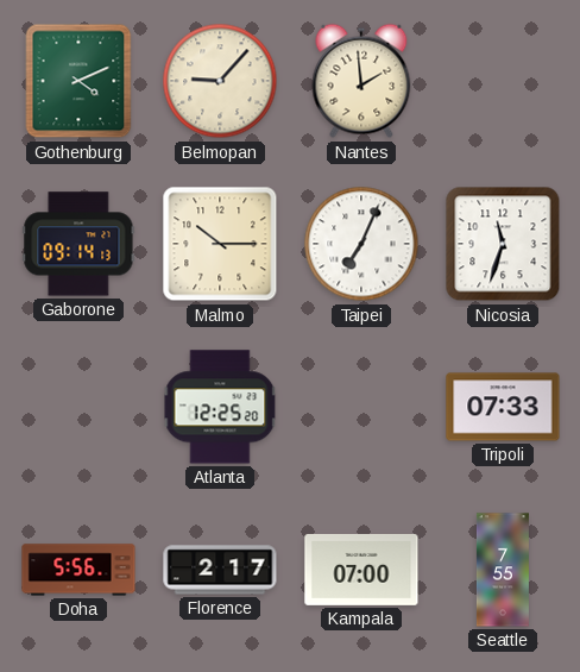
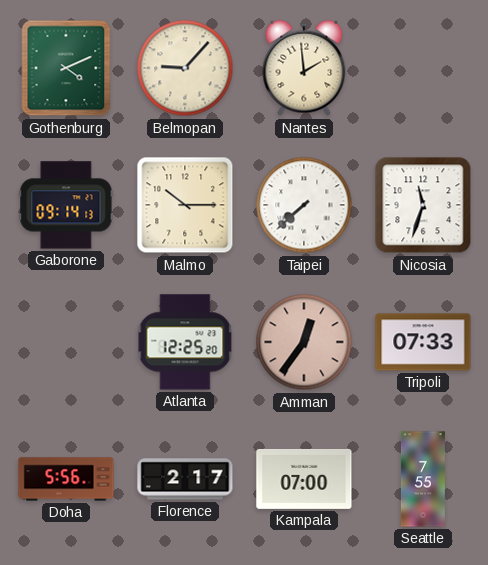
Taipei: 7:04 -> 7:38 (304, 205)
Amman: none -> 12:36 (304, 342)
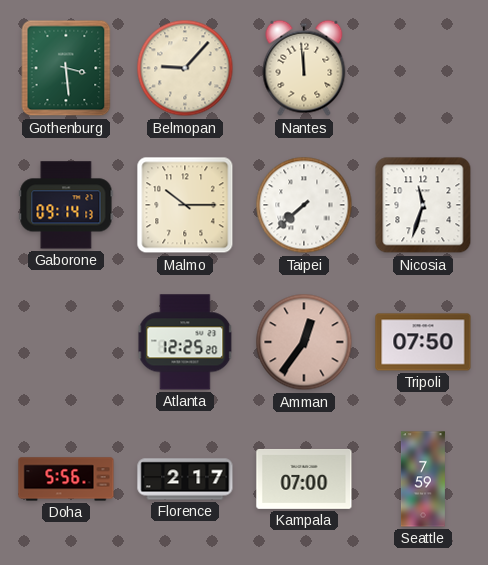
Gothenburg: 4:11 -> 3:29 (66, 68)
Nantes: 1:59 -> 11:59 (304, 68)
Tripoli: 07:33 -> 07:50 (423, 342)
Seattle: 7:55 -> 7:59 (423, 479)
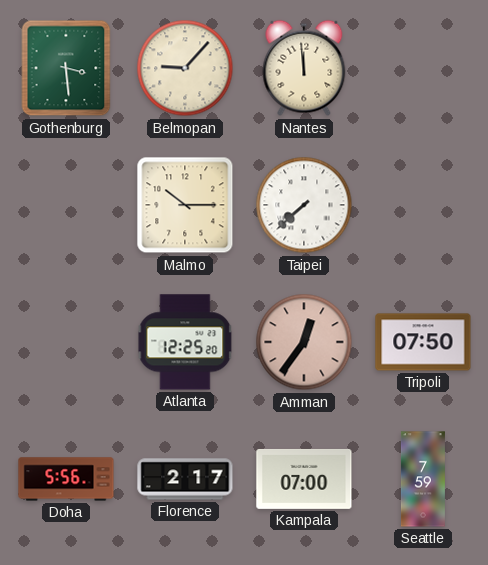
Gaborone: 09:14 -> none (66, 205)
Nicosia: 11:33 -> none (423, 205)
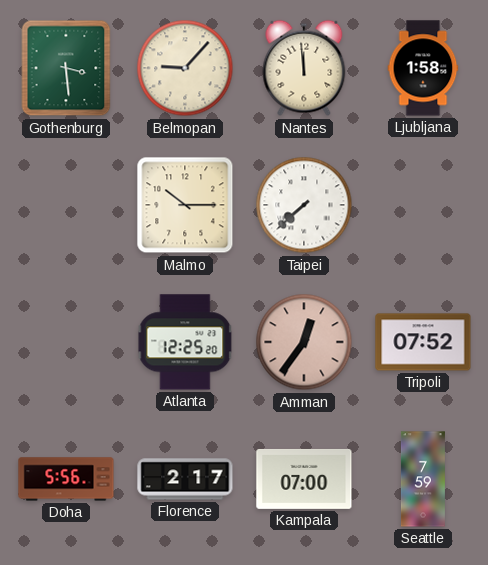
Ljubljana: none -> 1:58 (423, 68)
Tripoli: 07:50 -> 07:52 (423, 342)
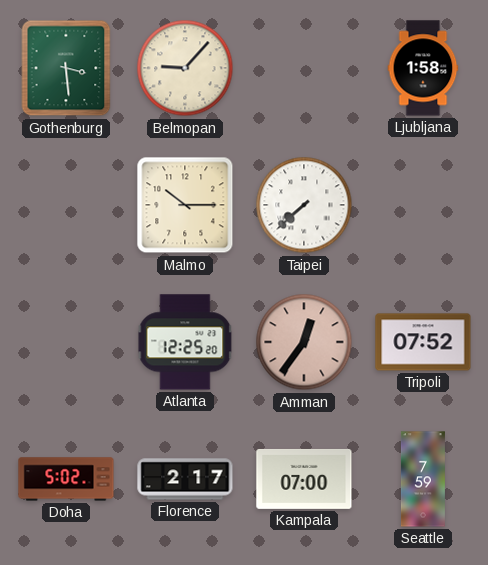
Nantes: 11:59 -> none (304, 68)
Doha: 5:56 -> 5:02 (66, 479)
